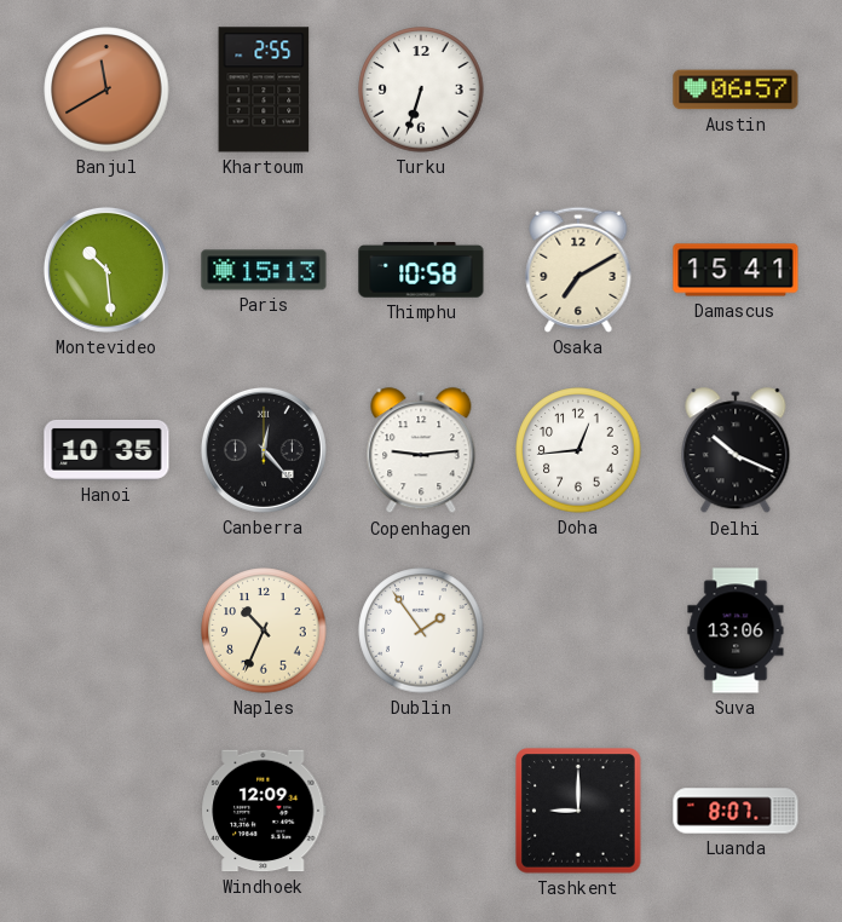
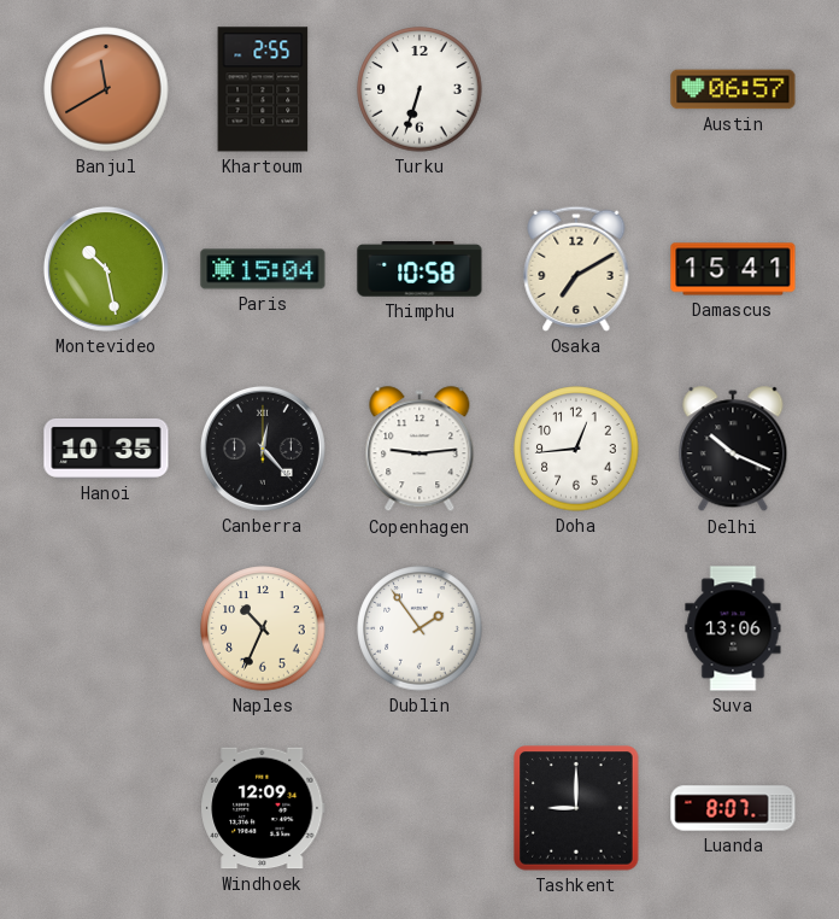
Montevideo: 10:29 -> 10:28 (106, 269)
Paris: 15:13 -> 15:04 (263, 269)
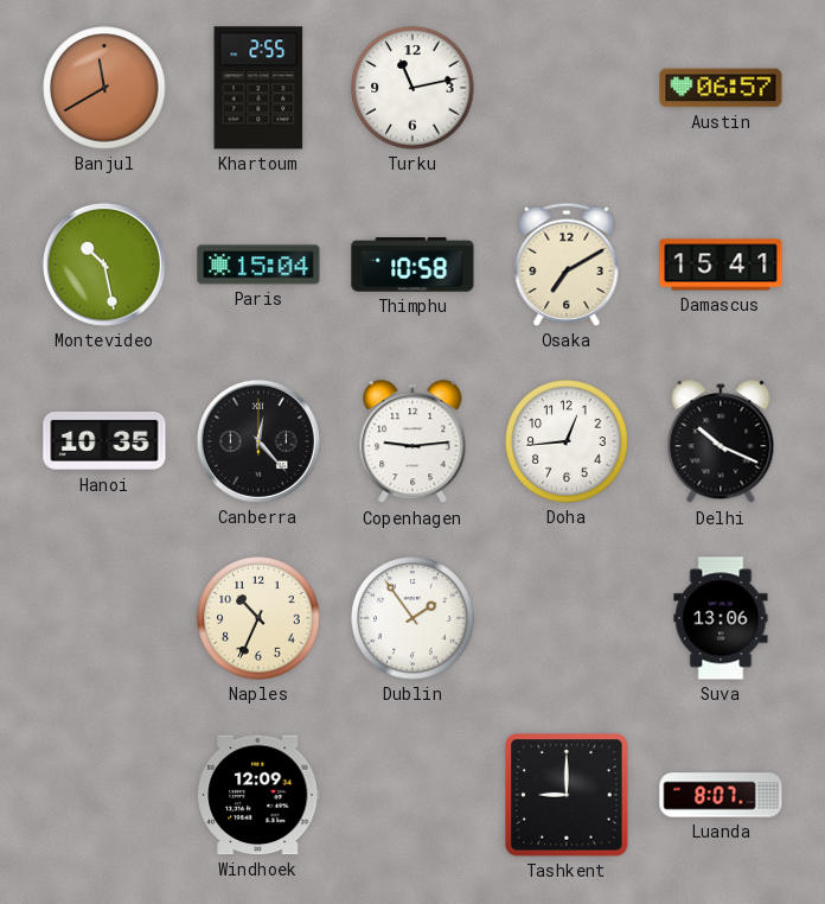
Turku: 6:33 -> 11:13 (412, 88)
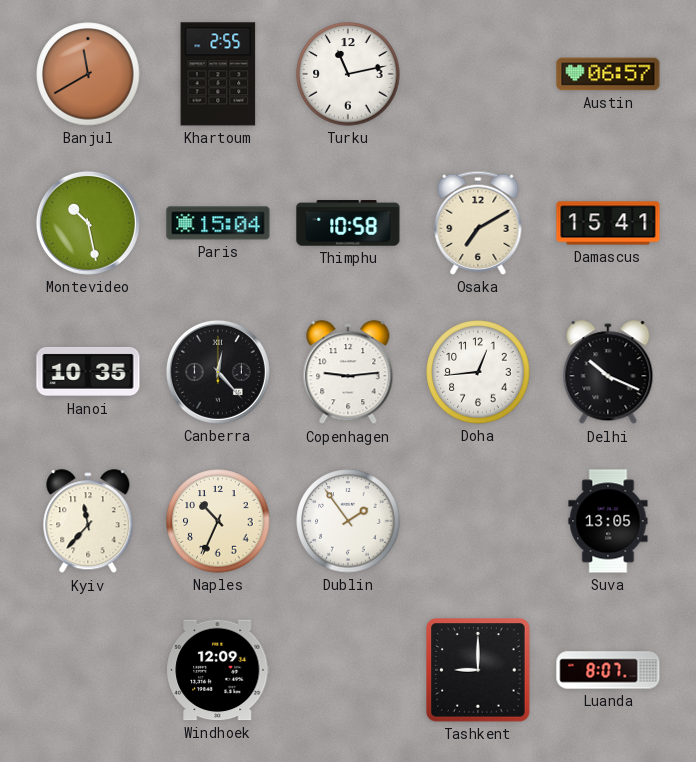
Kyiv: none -> 11:37 (88, 522)
Suva: 13:06 -> 13:05 (608, 521)
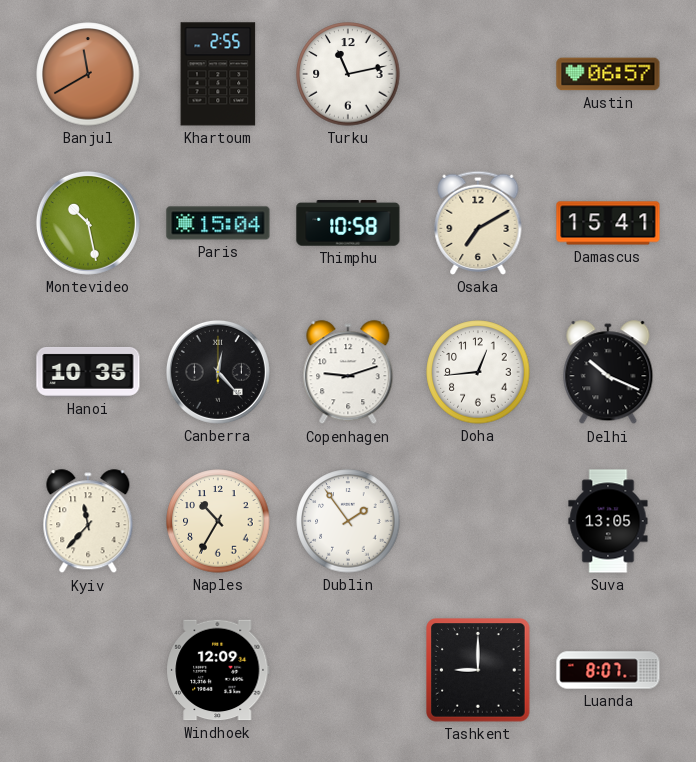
Copenhagen: 9:14 -> 9:12 (348, 373)
Naples: 10:34 -> 10:35 (218, 521)
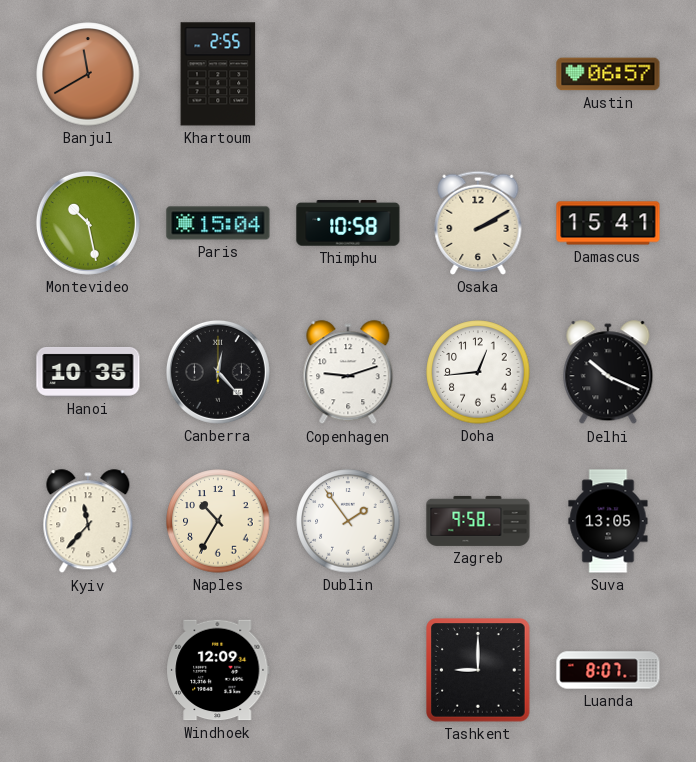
Turku: 11:13 -> none (348, 74)
Osaka: 7:10 -> 2:10 (478, 223)
Zagreb: none -> 9:58 (478, 521)
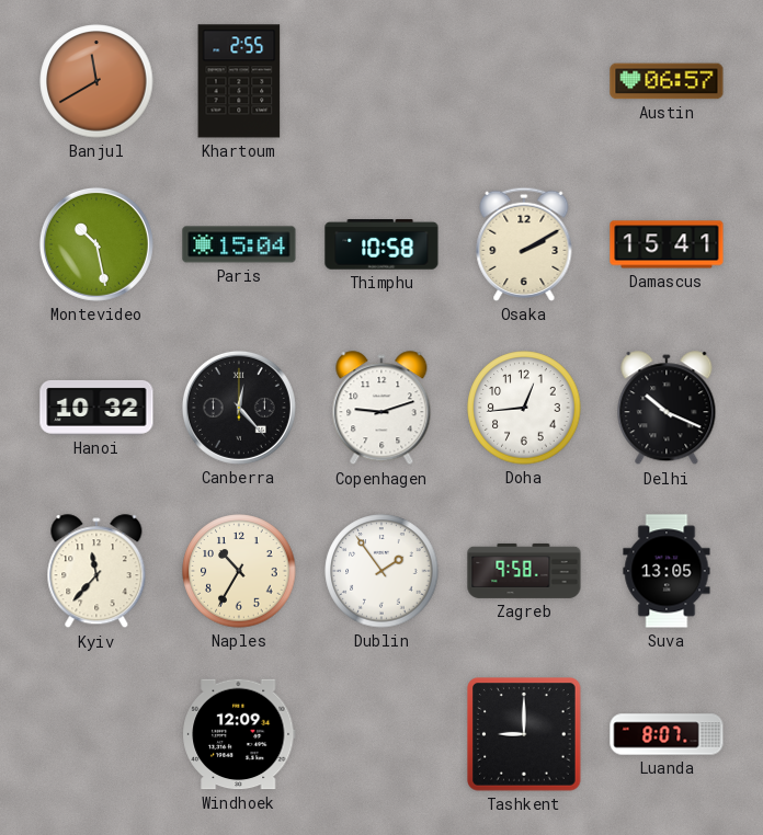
Hanoi: 10:35 -> 10:32 (96, 408)
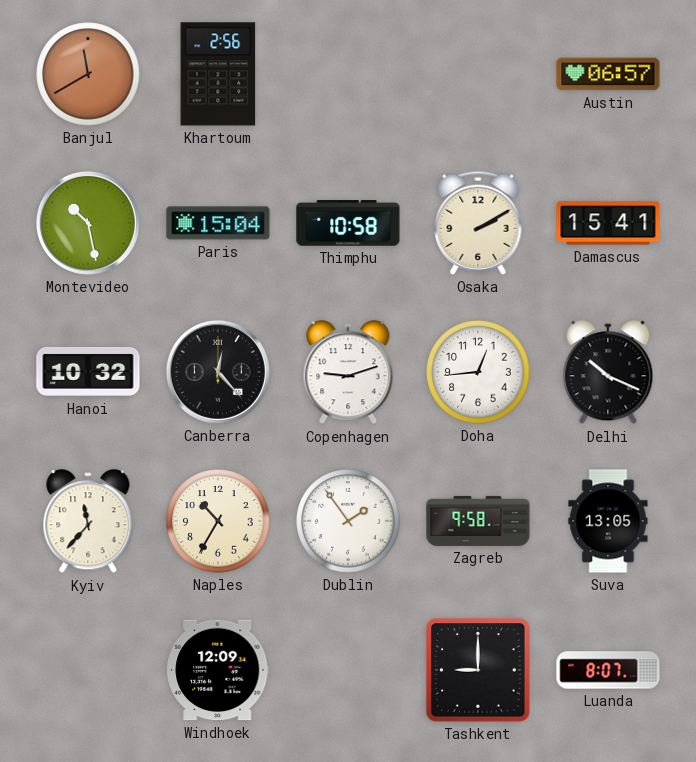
Khartoum: 2:55 -> 2:56 (218, 74)
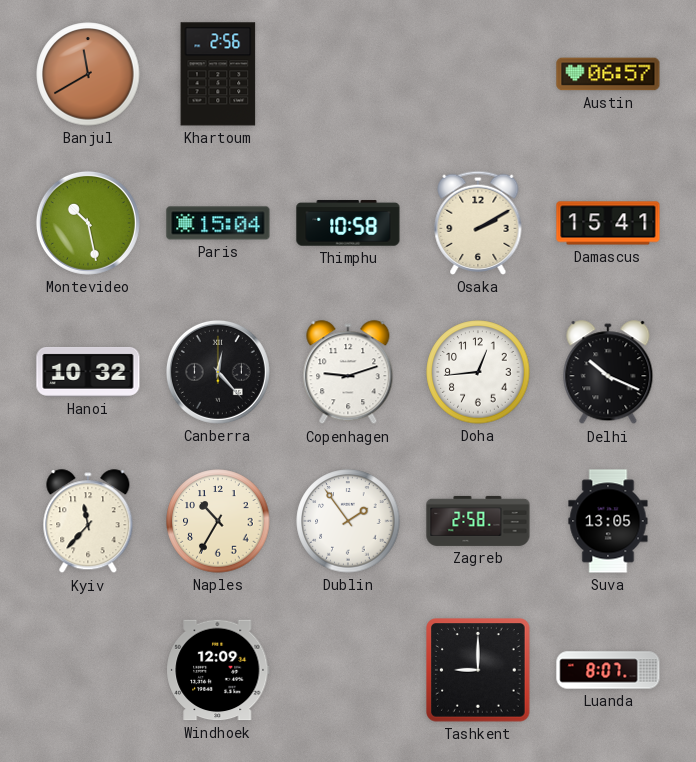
Zagreb: 9:58 -> 2:58 (478, 521)
